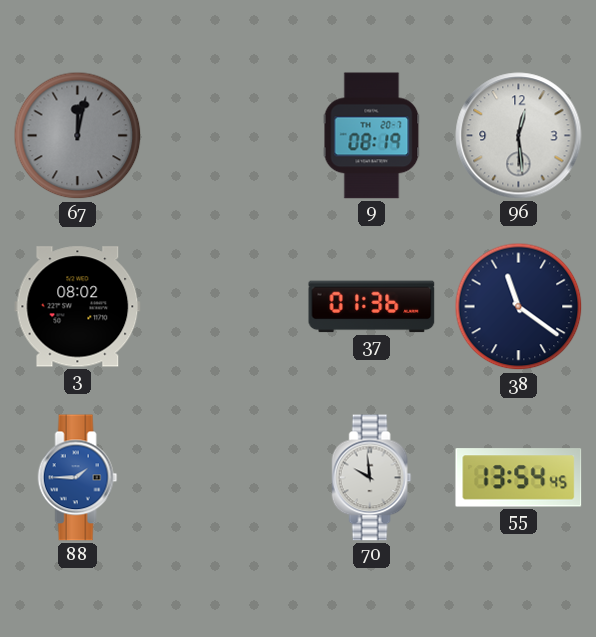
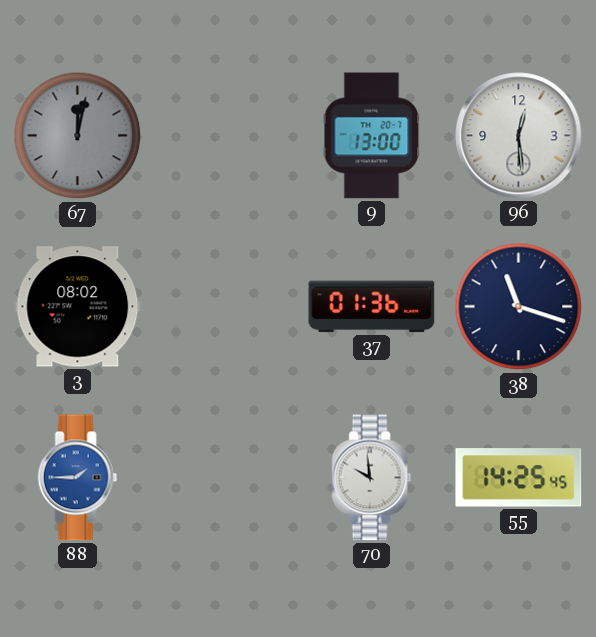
9: 08:19 -> 13:00 (372, 136)
38: 11:21 -> 11:18 (519, 307)
55: 13:54 -> 14:25 (519, 478)
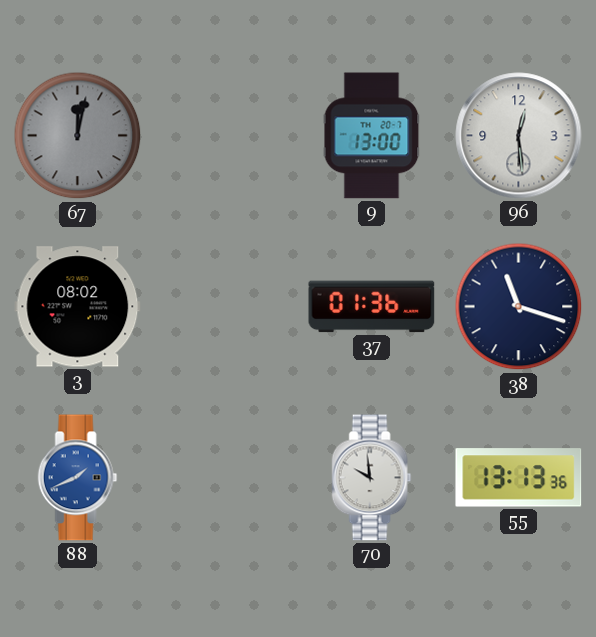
88: 1:45 -> 1:41 (78, 478)
55: 14:25 -> 13:13 (519, 478)
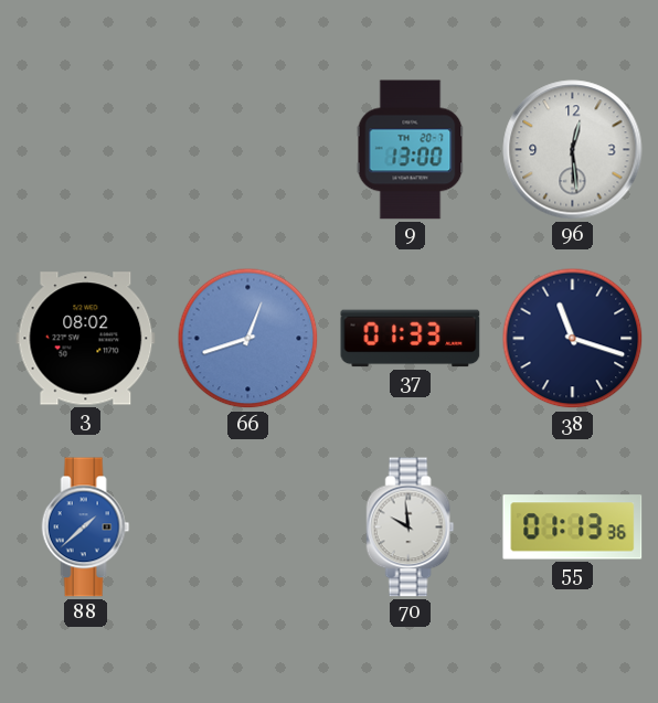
67: 12:02 -> none (78, 136)
66: none -> 12:42 (248, 339)
37: 01:36 -> 01:33 (411, 339)
88: 1:41 -> 1:38 (86, 528)
55: 13:13 -> 01:13 (573, 528)
